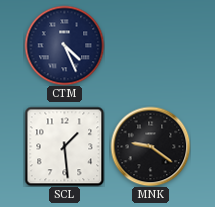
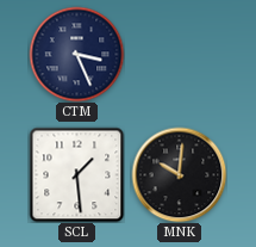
CTM: 4:26 -> 3:26 (76, 54)
MNK: 9:21 -> 10:01 (179, 174)
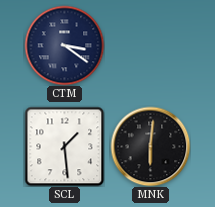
CTM: 3:26 -> 3:21 (64, 45)
MNK: 10:01 -> 6:01 (150, 146)
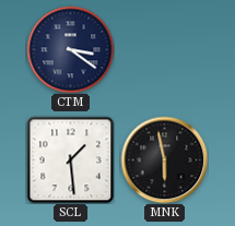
MNK: 6:01 -> 5:58 (164, 159)
